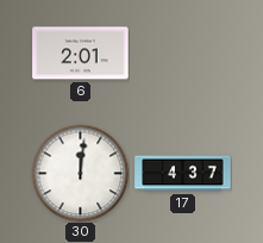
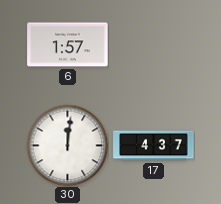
6: 2:01 -> 1:57 (68, 45)
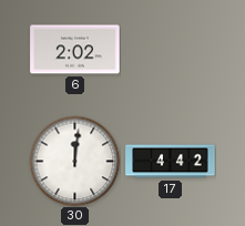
6: 1:57 -> 2:02 (75, 50)
17: 4:37 -> 4:42 (171, 162)
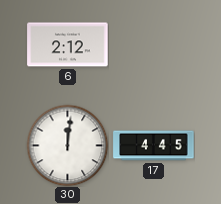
6: 2:02 -> 2:12 (68, 45)
17: 4:42 -> 4:45 (154, 146)
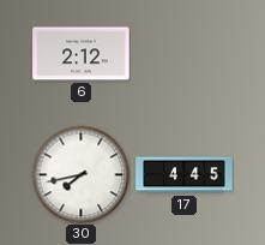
30: 12:01 -> 7:43 (80, 174)
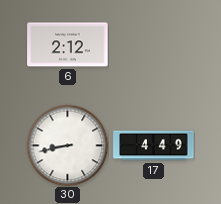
30: 7:43 -> 8:43 (67, 145)
17: 4:45 -> 4:49 (154, 146)
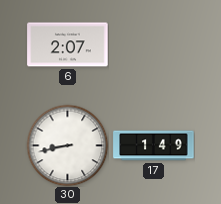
6: 2:12 -> 2:07 (68, 45)
17: 4:49 -> 1:49 (154, 146)
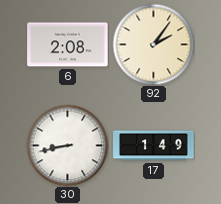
6: 2:07 -> 2:08 (68, 45)
92: none -> 2:06 (153, 44)
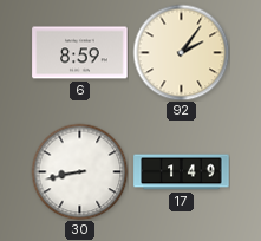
6: 2:08 -> 8:59 (80, 53)
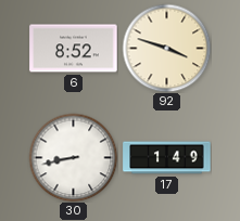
6: 8:59 -> 8:52 (74, 49)
92: 2:06 -> 3:48 (166, 48)
